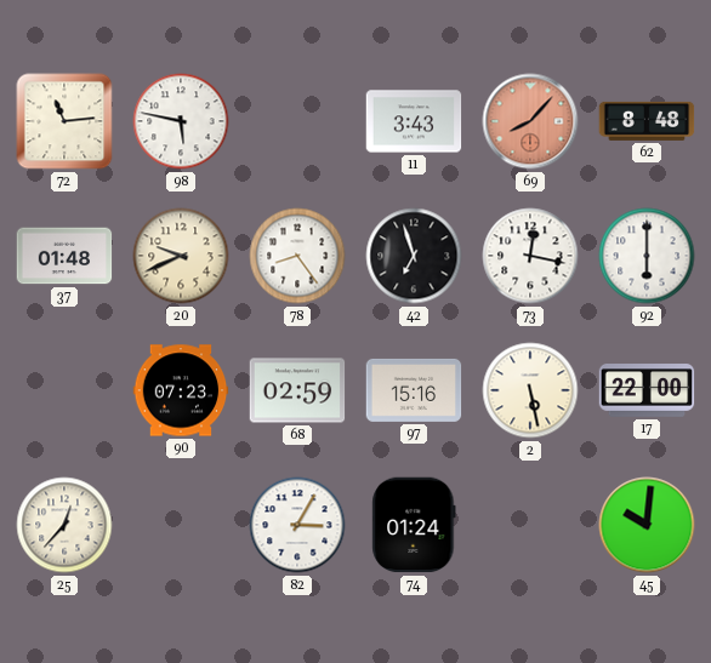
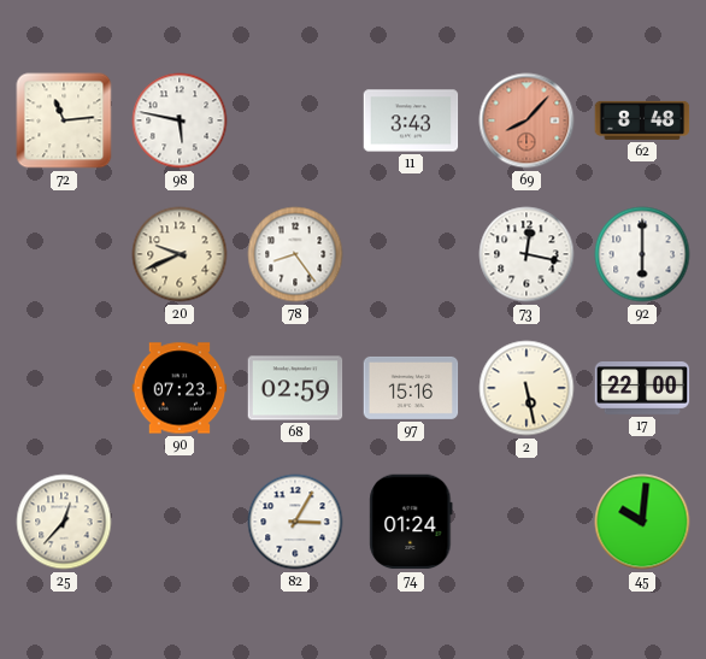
37: 01:48 -> none (64, 256)
42: 6:57 -> none (414, 256)
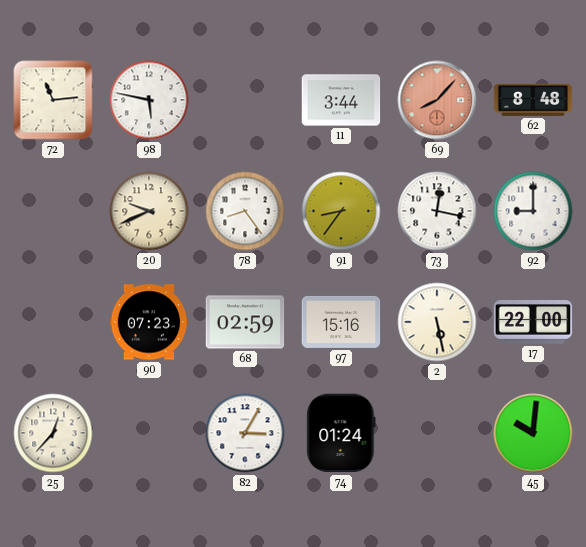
11: 3:43 -> 3:44 (341, 100)
91: none -> 8:36 (341, 211)
92: 6:00 -> 9:00 (533, 211)
